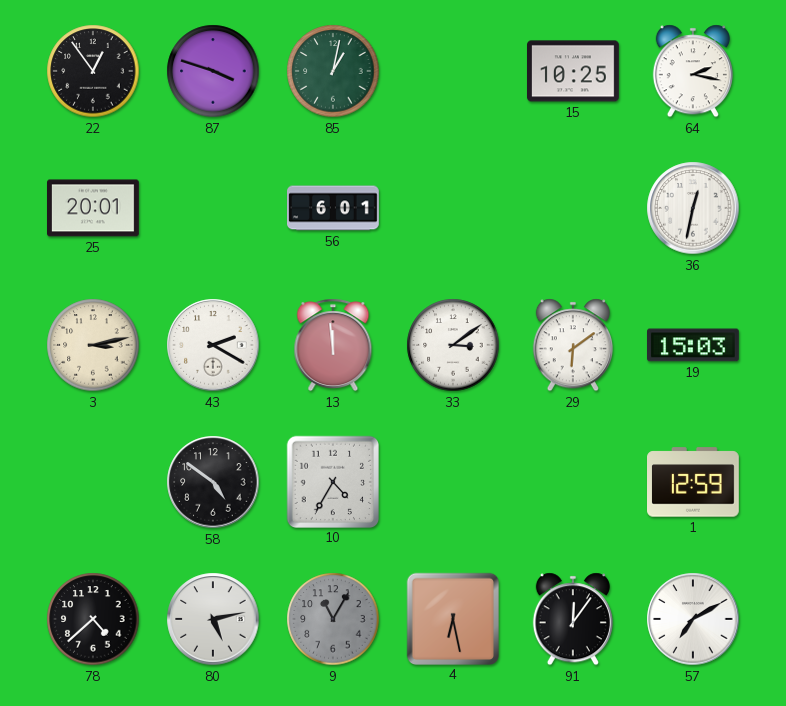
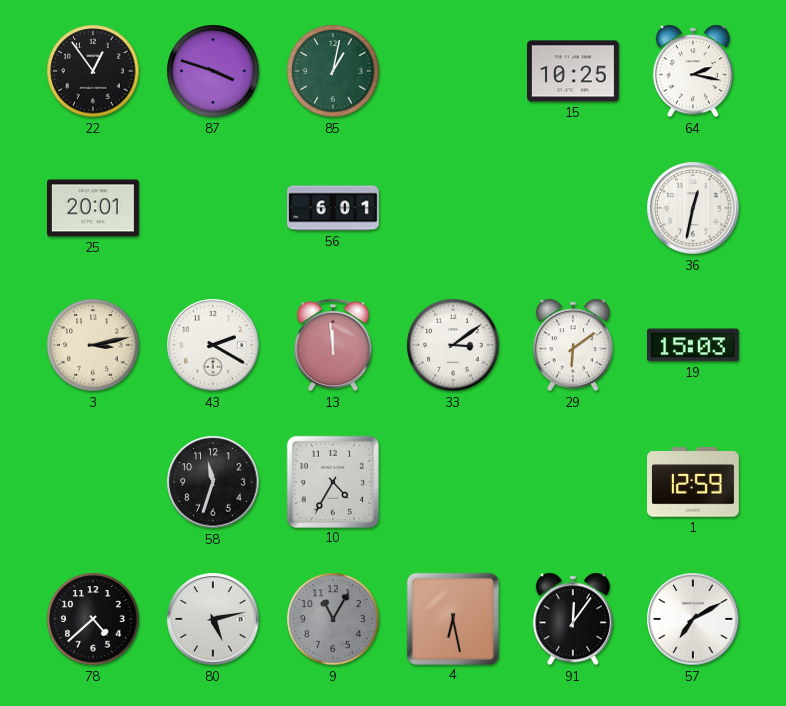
58: 4:51 -> 11:33 (213, 482)
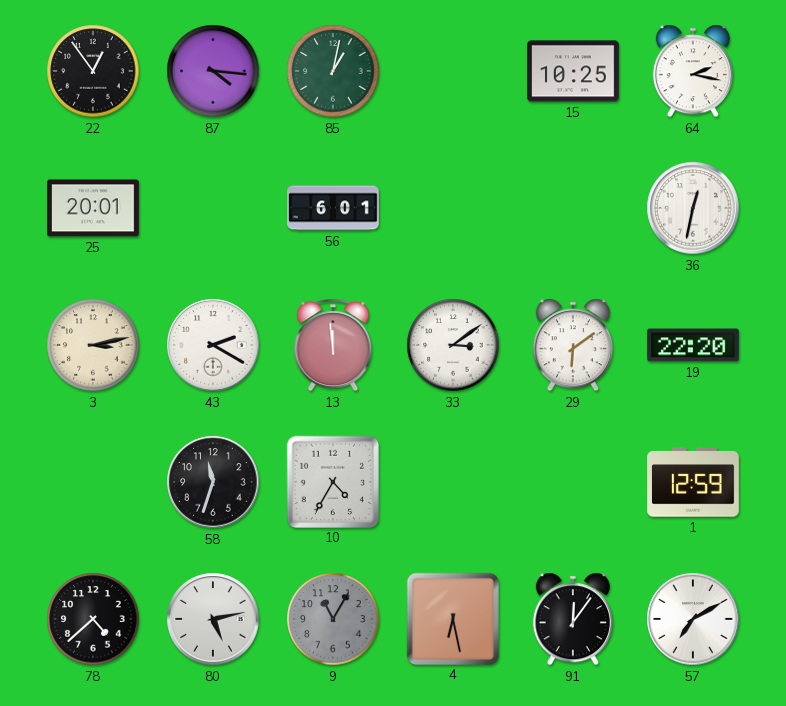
87: 3:48 -> 4:16 (213, 71)
19: 15:03 -> 22:20 (694, 345)
